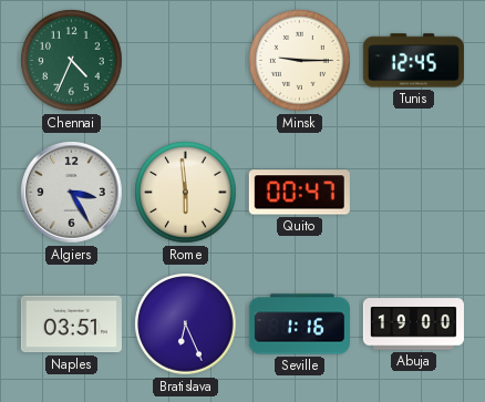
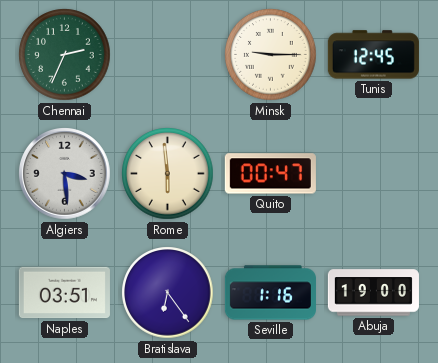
Chennai: 4:34 -> 2:34 (65, 55)
Algiers: 3:25 -> 3:29 (65, 174)
Bratislava: 6:26 -> 6:24 (168, 293)
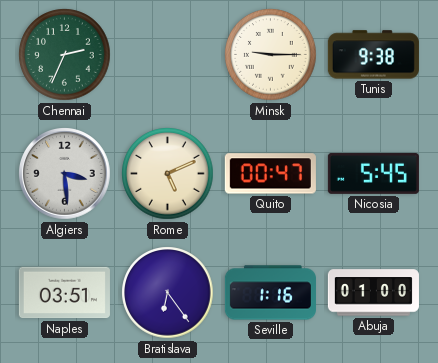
Tunis: 12:45 -> 9:38 (373, 55)
Rome: 5:59 -> 5:11 (168, 174)
Nicosia: none -> 5:45 (373, 173)
Abuja: 19:00 -> 01:00 (373, 293)
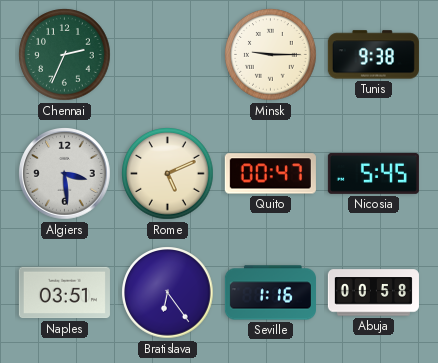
Abuja: 01:00 -> 00:58 (373, 293)
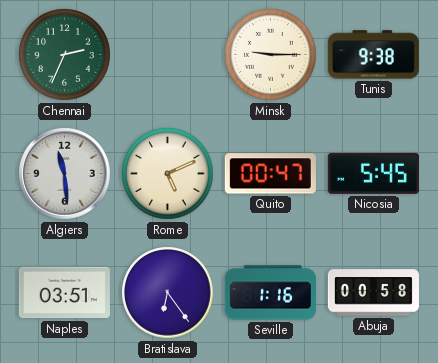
Algiers: 3:29 -> 11:29 (65, 174)
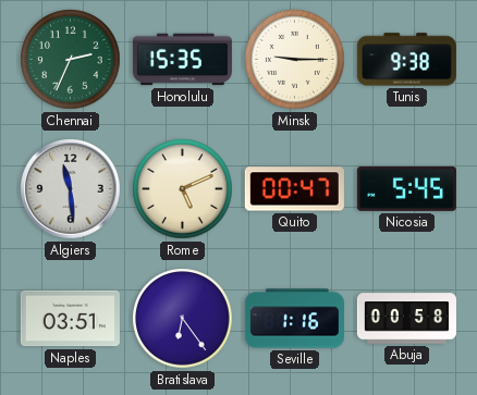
Honolulu: none -> 15:35 (182, 60)
